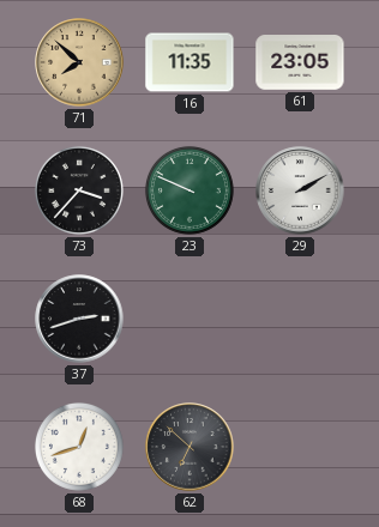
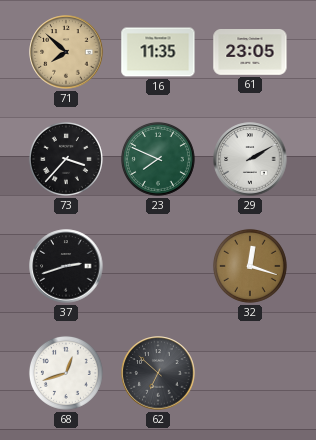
23: 9:49 -> 7:49 (158, 159)
32: none -> 12:18 (250, 266)
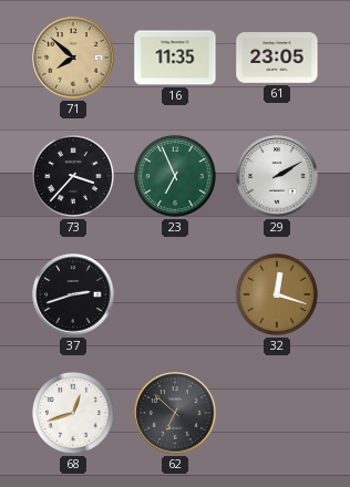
23: 7:49 -> 6:56 (175, 176)
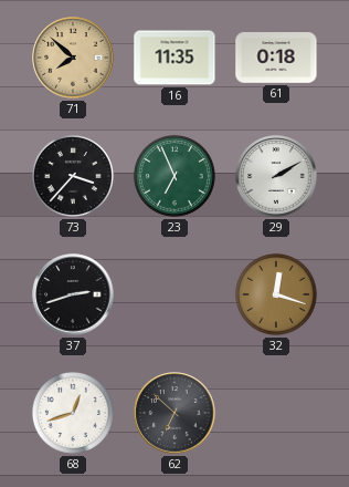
61: 23:05 -> 0:18 (276, 59)
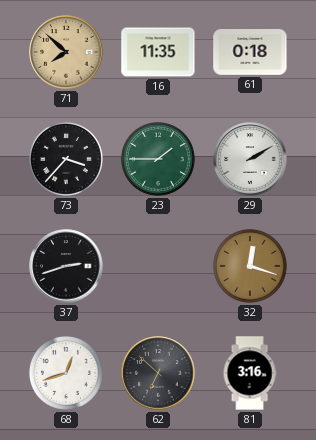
23: 6:56 -> 1:45 (158, 159)
81: none -> 3:16 (250, 373)
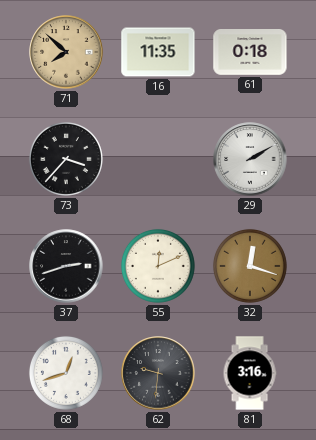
23: 1:45 -> none (158, 159)
55: none -> 12:11 (158, 266)
62: 6:52 -> 9:31 (158, 373)
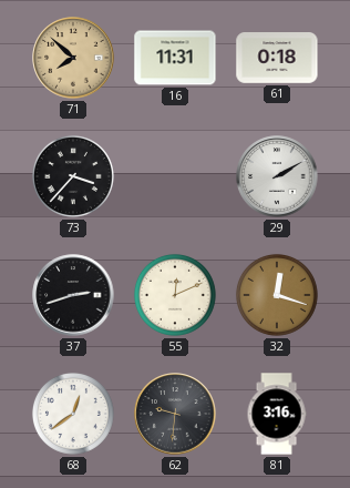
16: 11:35 -> 11:31 (175, 58)
68: 12:42 -> 12:39 (73, 414)
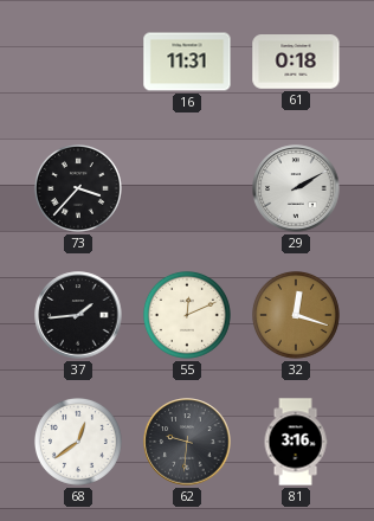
71: 7:52 -> none (73, 58)
37: 2:42 -> 1:44 (78, 315)
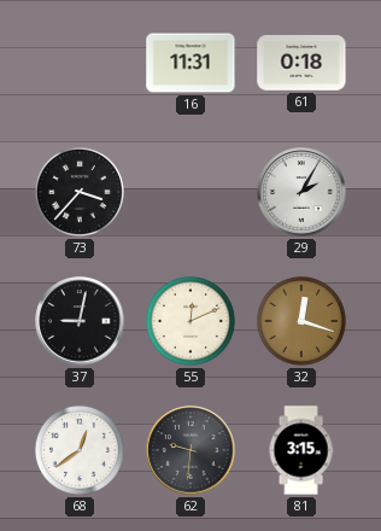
29: 2:10 -> 2:05 (301, 192)
37: 1:44 -> 9:02 (80, 321)
81: 3:16 -> 3:15 (301, 450)
